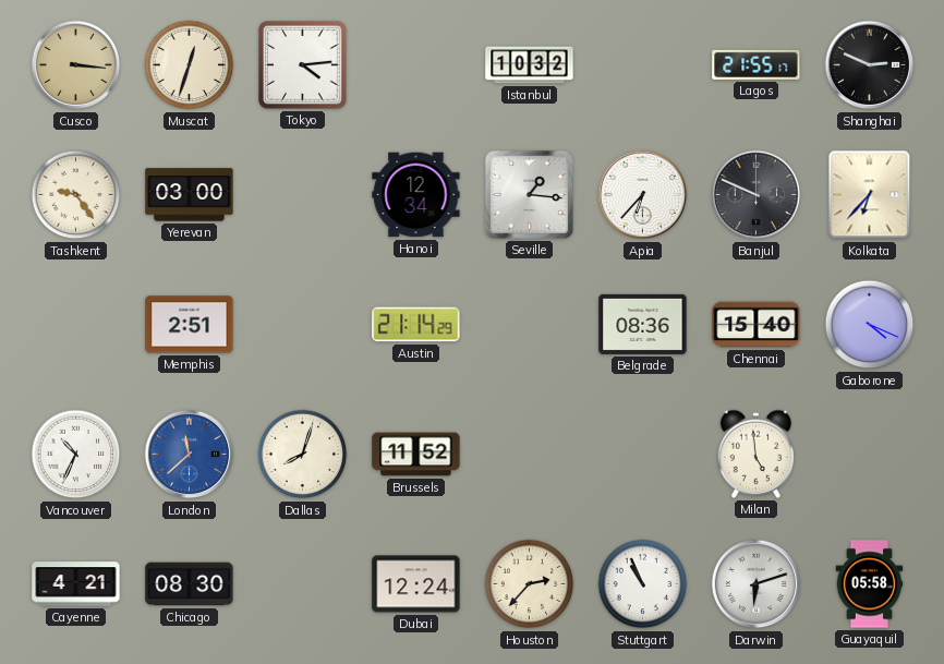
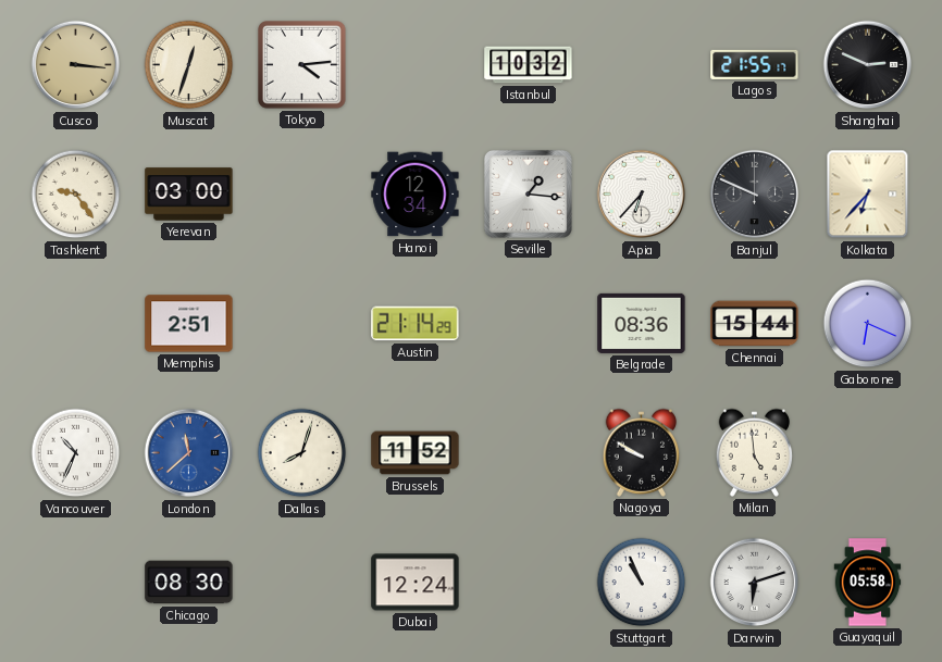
Chennai: 15:40 -> 15:44 (755, 324)
Gaborone: 4:19 -> 6:19 (868, 324)
Nagoya: none -> 9:50 (641, 452)
Cayenne: 4:21 -> none (76, 584)
Houston: 2:37 -> none (530, 584)
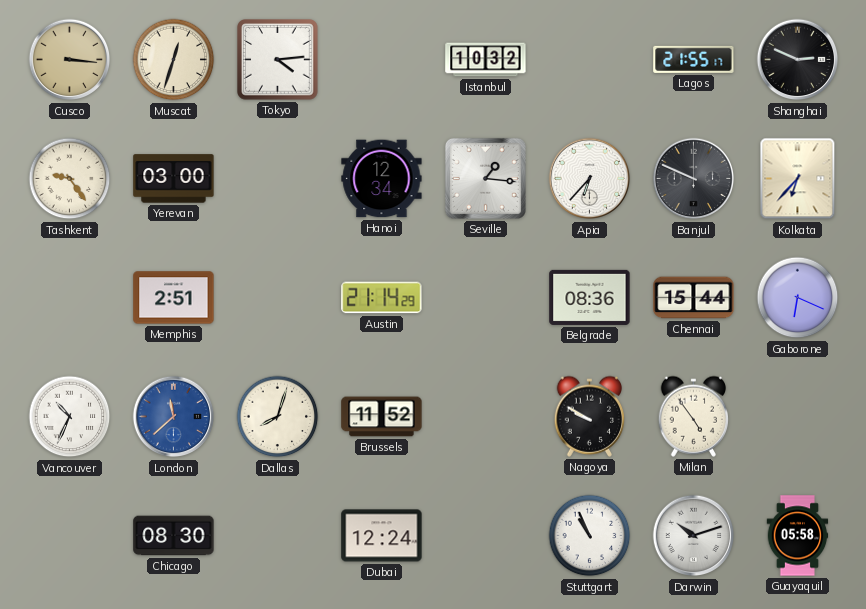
Milan: 4:59 -> 4:54 (693, 416)
Darwin: 6:12 -> 10:12 (694, 536)
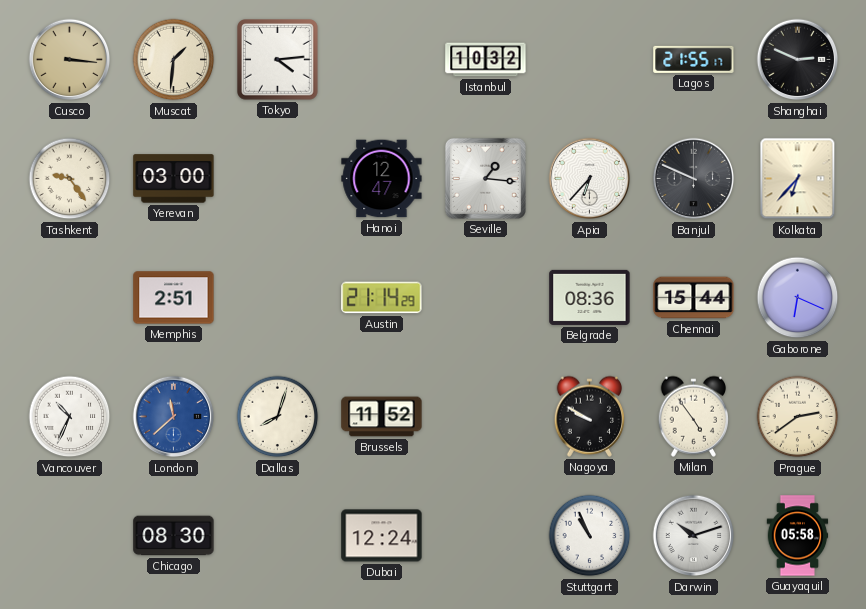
Muscat: 12:33 -> 1:31 (174, 60)
Hanoi: 12:34 -> 12:47 (382, 179)
Prague: none -> 2:39 (798, 417)
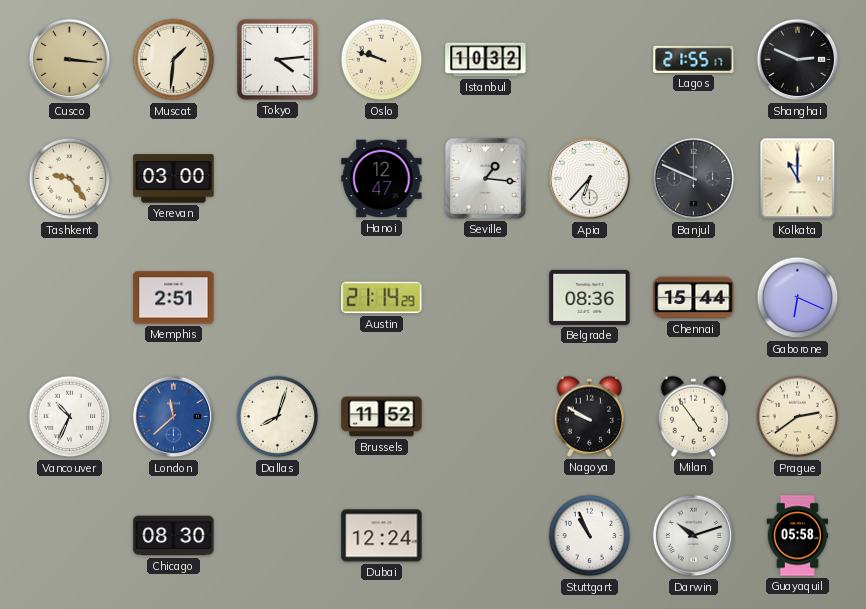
Oslo: none -> 9:48 (382, 60)
Kolkata: 6:37 -> 11:00 (798, 179)
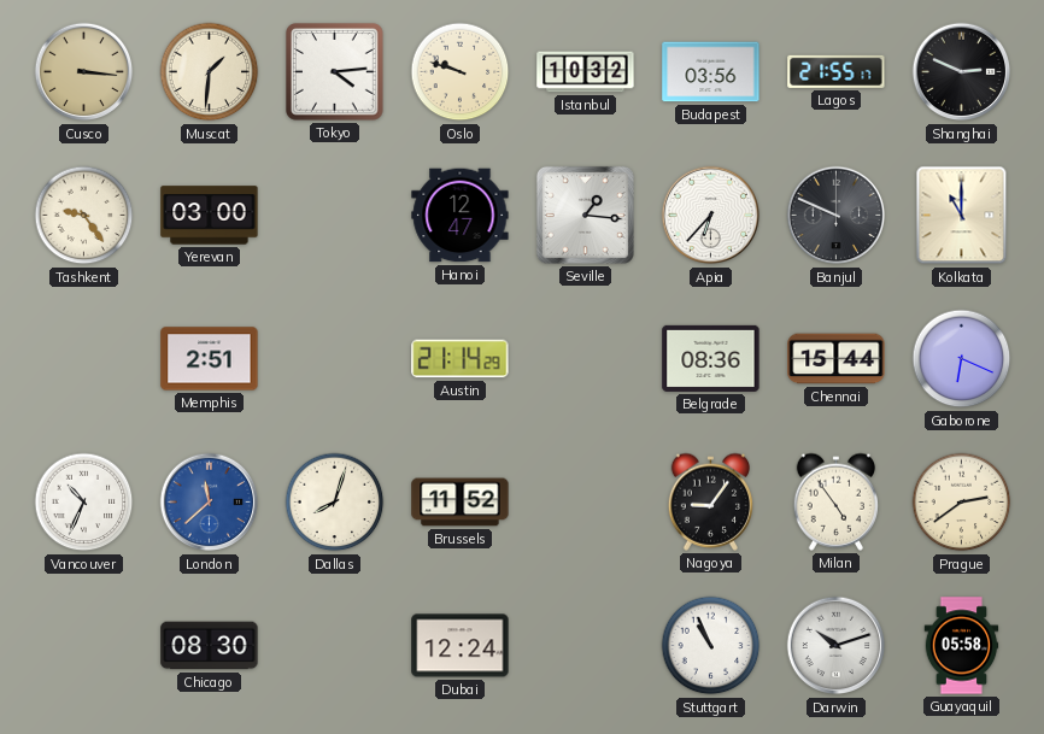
Budapest: none -> 03:56 (711, 72)
Nagoya: 9:50 -> 9:06 (710, 501)
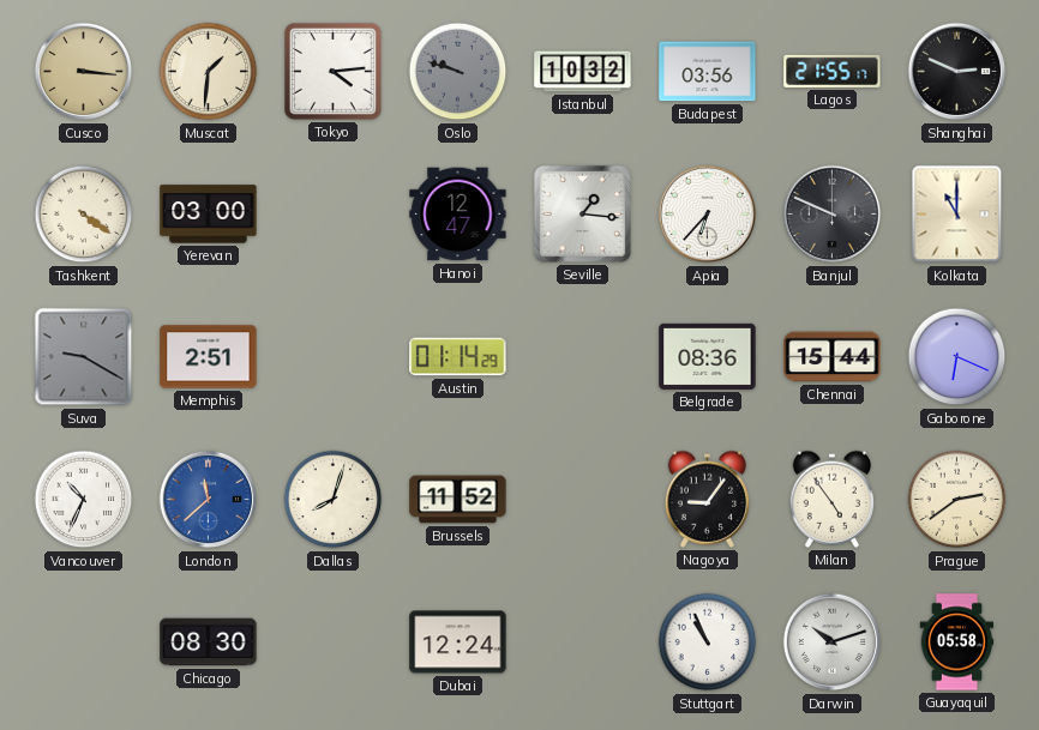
Oslo dial: cream -> grey (458, 72)
Tashkent: 9:24 -> 4:21 (84, 215)
Suva: none -> 9:20 (84, 357)
Austin: 21:14 -> 01:14 (458, 357)
